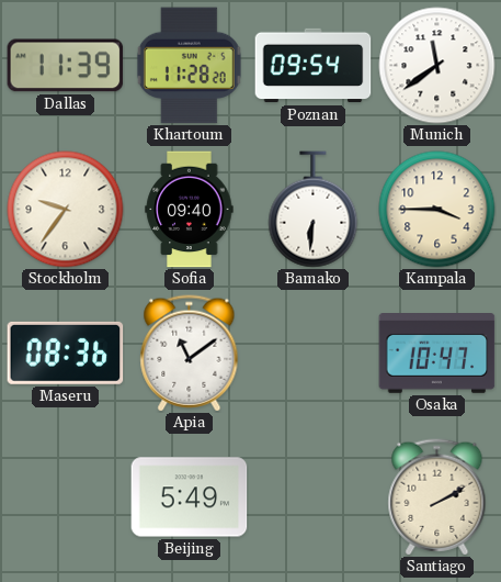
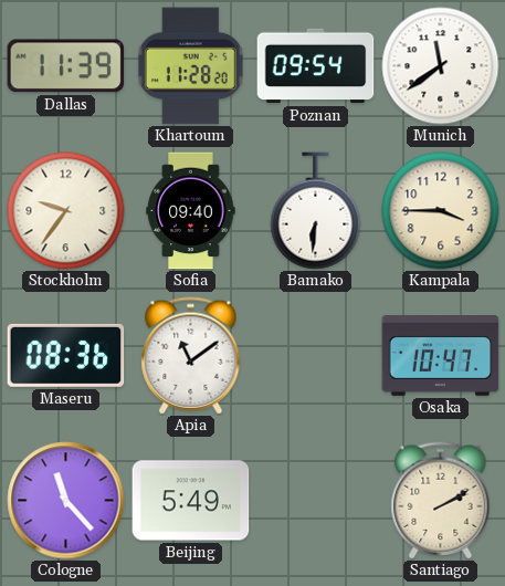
Cologne: none -> 11:23 (66, 501)
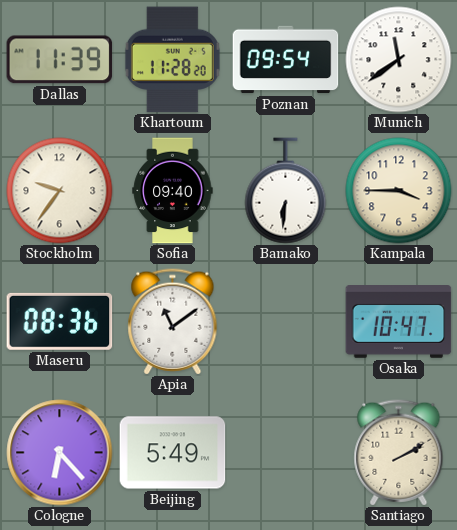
Cologne: 11:23 -> 6:23 (60, 453)
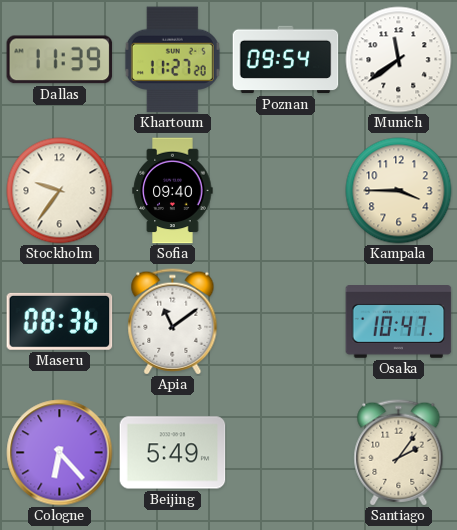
Khartoum: 11:28 -> 11:27 (172, 60)
Bamako: 6:31 -> none (286, 191)
Santiago: 2:10 -> 2:06 (399, 453)
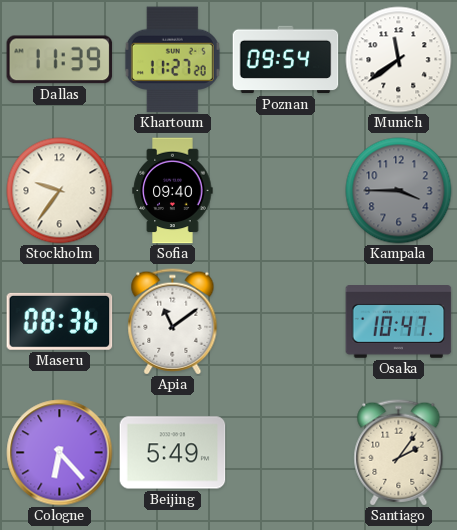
Kampala dial: cream -> grey (399, 191)
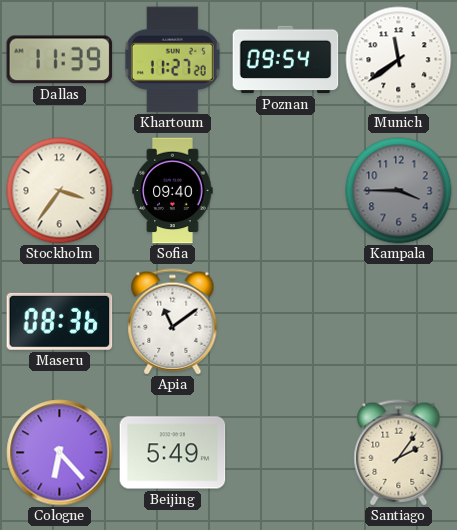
Stockholm: 9:36 -> 3:36 (60, 191)
Osaka: 10:47 -> none (399, 322)
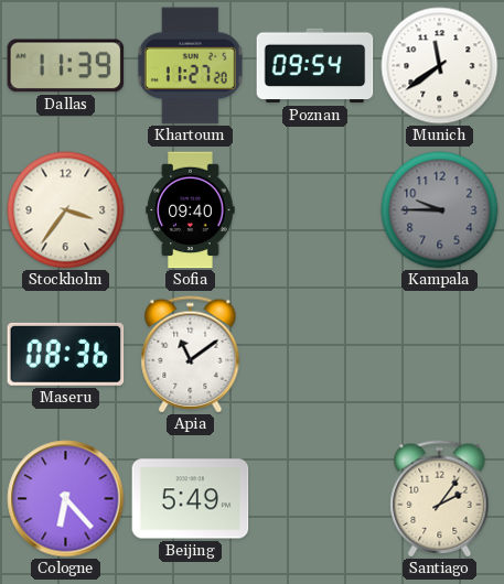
Kampala: 3:45 -> 9:45 (440, 210)
